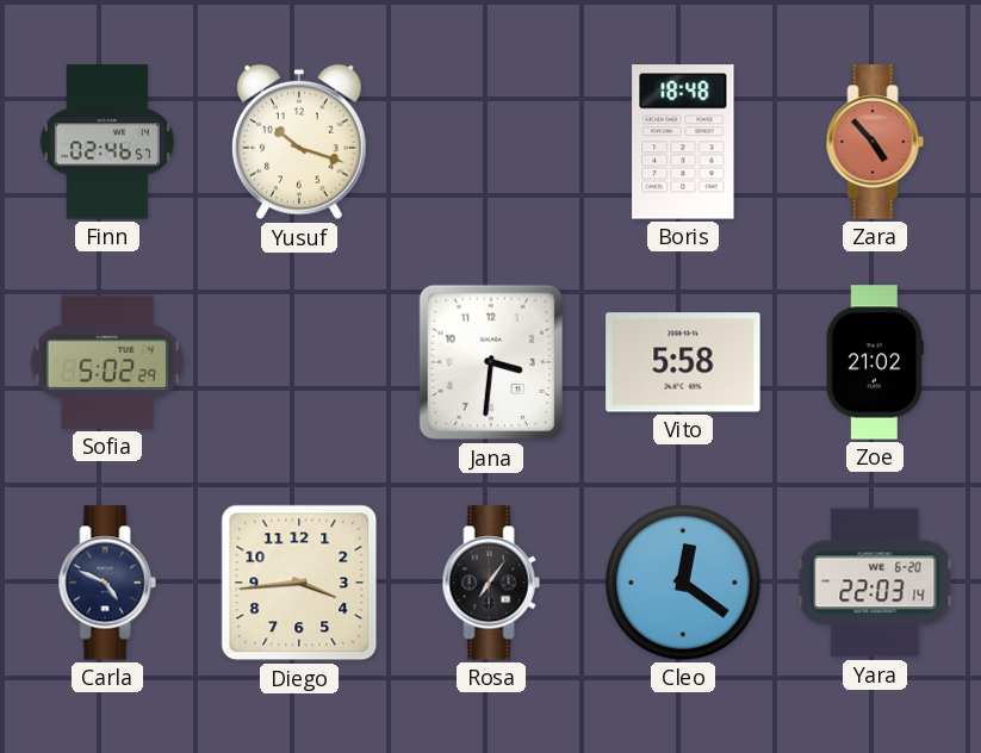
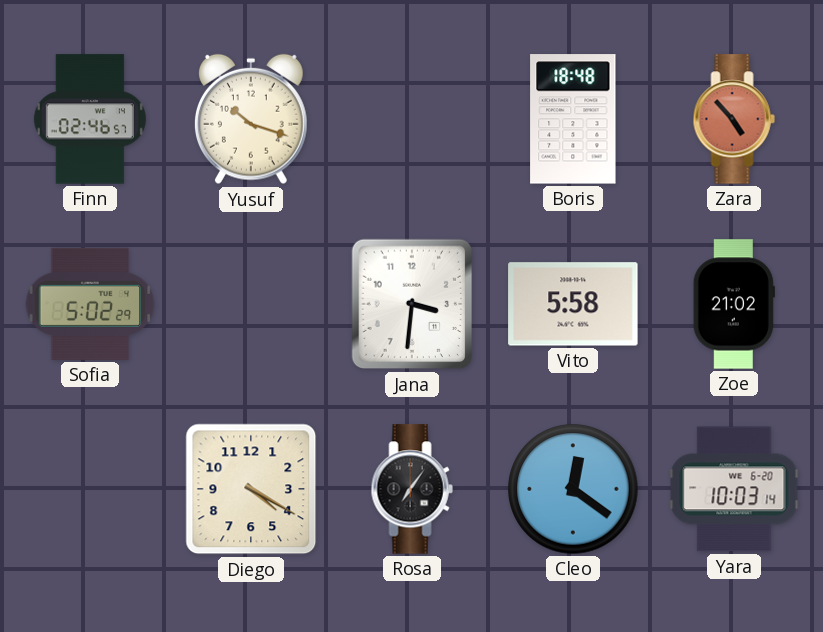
Carla: 4:49 -> none (107, 583)
Diego: 3:44 -> 4:20 (251, 489)
Yara: 22:03 -> 10:03 (734, 489)
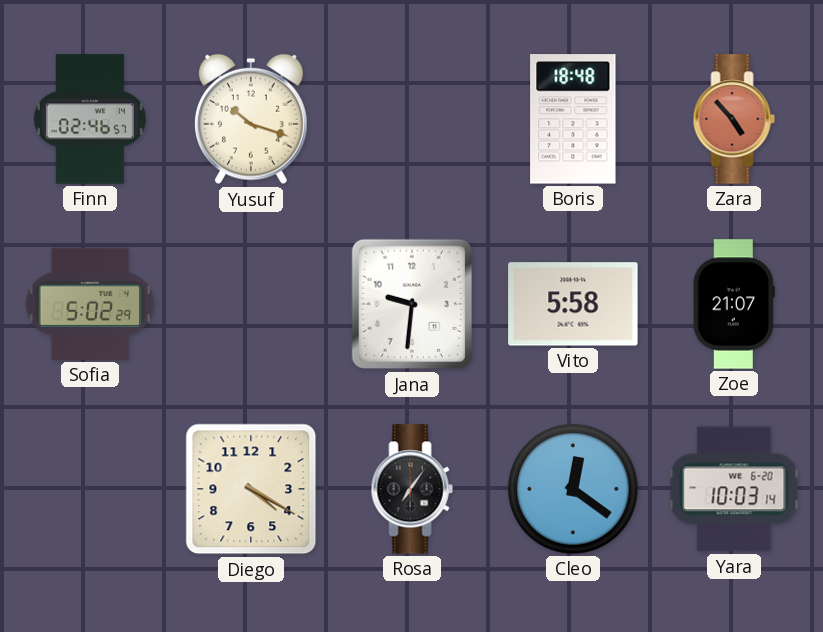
Jana: 3:31 -> 9:31 (412, 304)
Zoe: 21:02 -> 21:07 (734, 304)
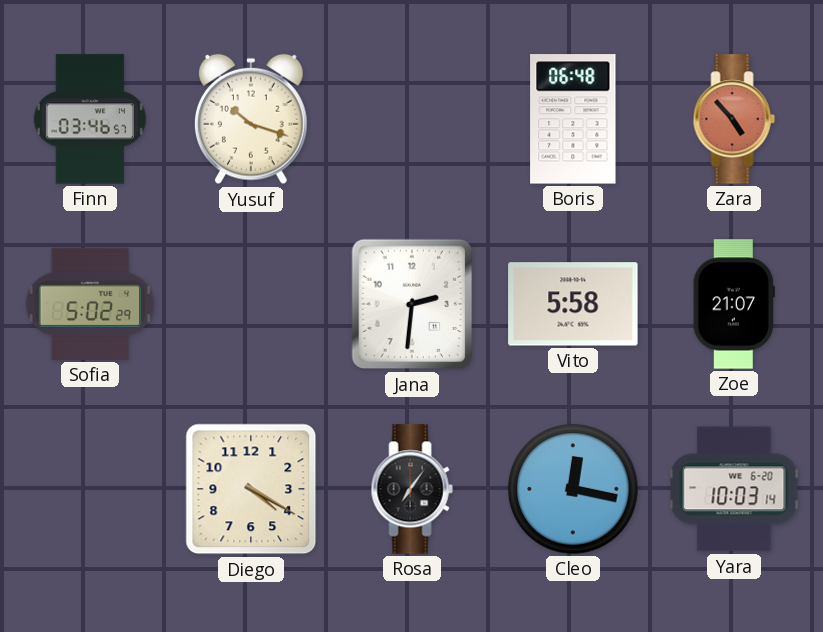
Finn: 02:46 -> 03:46 (90, 119)
Boris: 18:48 -> 06:48 (573, 119)
Jana: 9:31 -> 2:31 (412, 304)
Cleo: 12:21 -> 12:17 (573, 489)
